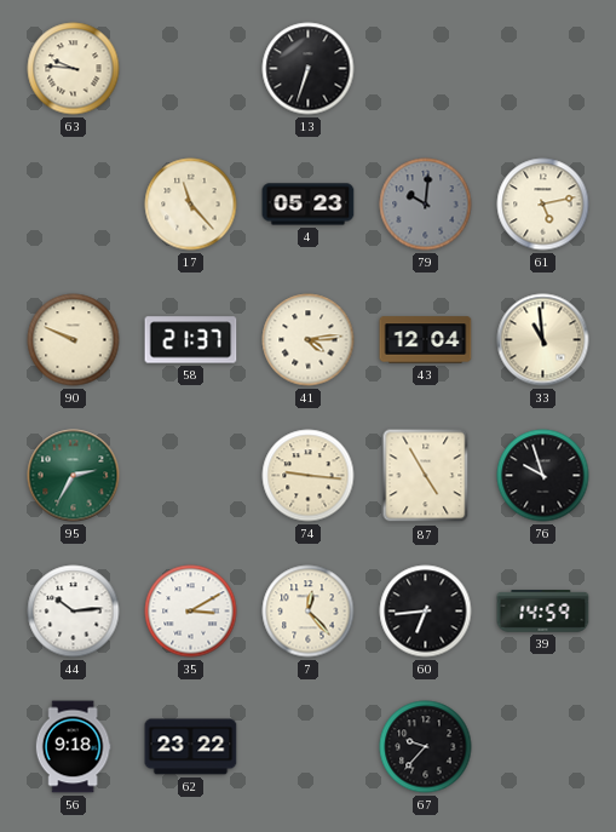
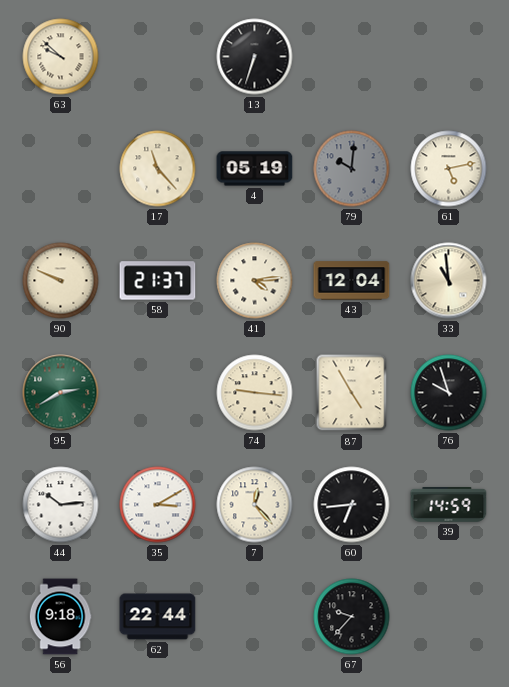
63: 9:46 -> 9:52 (61, 57)
4: 05:23 -> 05:19 (255, 169)
95: 2:35 -> 2:40 (61, 393)
62: 23:22 -> 22:44 (158, 617)
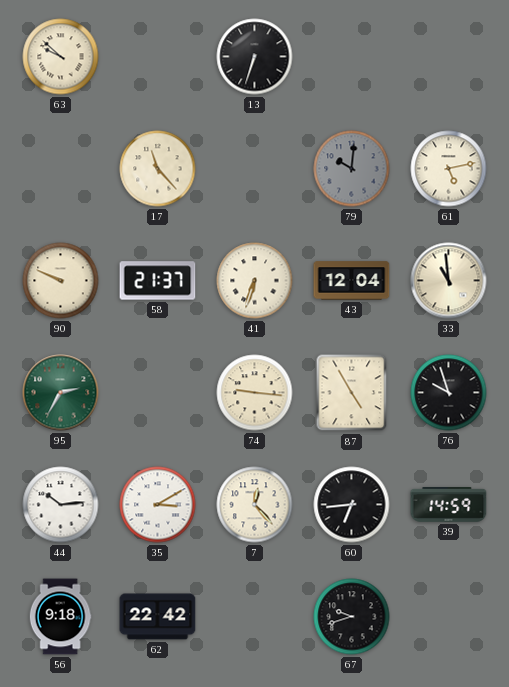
4: 05:19 -> none (255, 169)
41: 4:14 -> 6:33 (255, 281)
95: 2:40 -> 2:35 (61, 393)
62: 22:44 -> 22:42 (158, 617)
67: 9:37 -> 9:42 (352, 617)
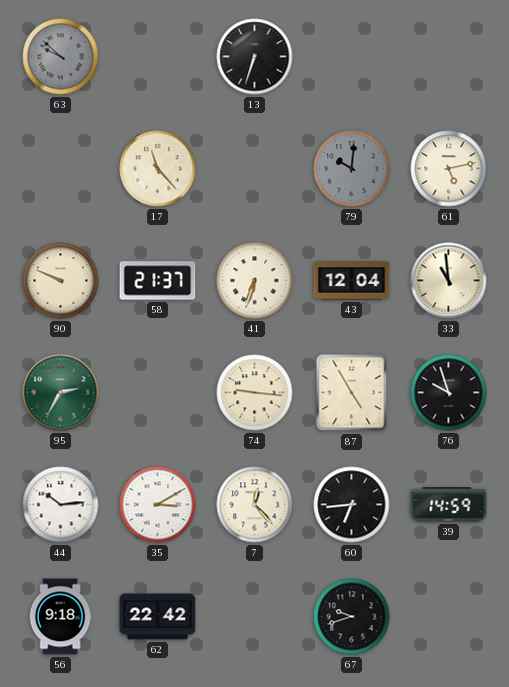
63 dial: cream -> grey (61, 57)
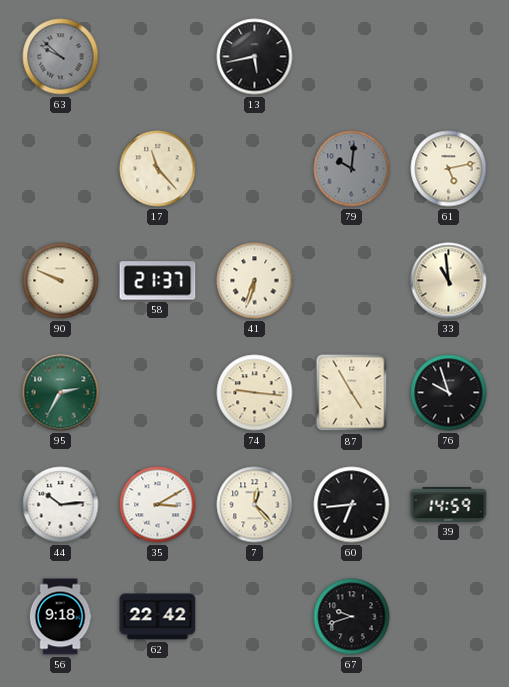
13: 6:33 -> 5:43 (255, 57)
43: 12:04 -> none (352, 281)
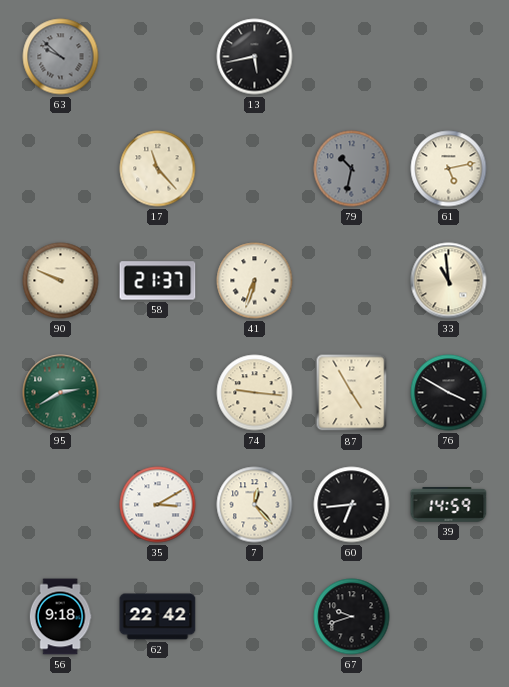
79: 10:01 -> 10:32 (352, 169)
95: 2:35 -> 2:40 (61, 393)
76: 9:57 -> 3:50 (449, 393)
44: 10:14 -> none (61, 505)
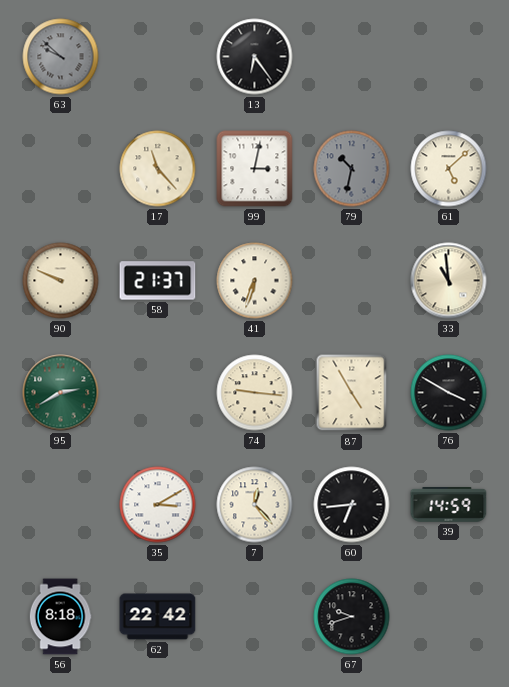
13: 5:43 -> 6:24 (255, 57)
99: none -> 3:02 (255, 169)
61: 5:13 -> 5:08 (449, 169)
56: 9:18 -> 8:18 (60, 617)
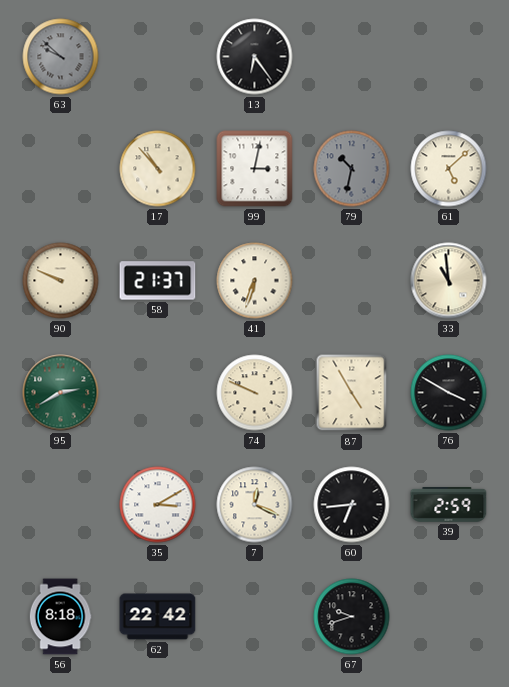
17: 11:23 -> 10:53 (158, 169)
74: 9:16 -> 9:49 (255, 393)
7: 12:23 -> 12:19 (255, 505)
39: 14:59 -> 2:59 (449, 505)
